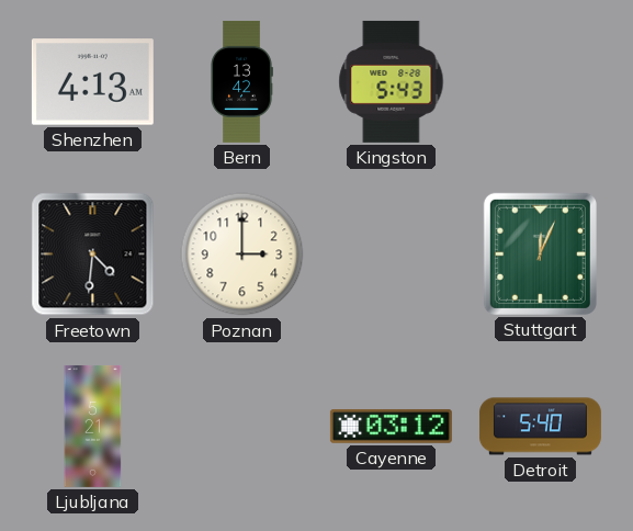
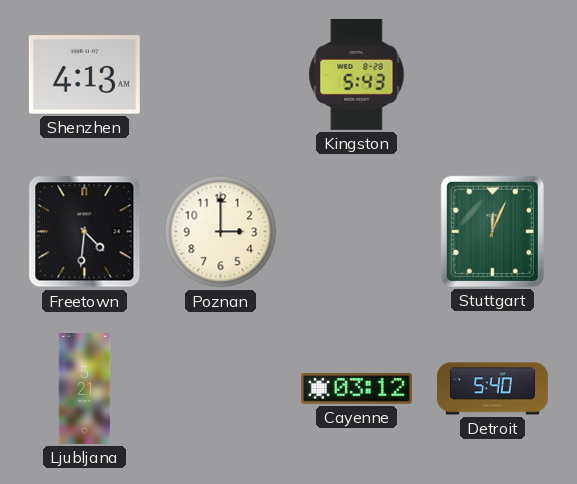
Bern: 13:42 -> none (241, 81)
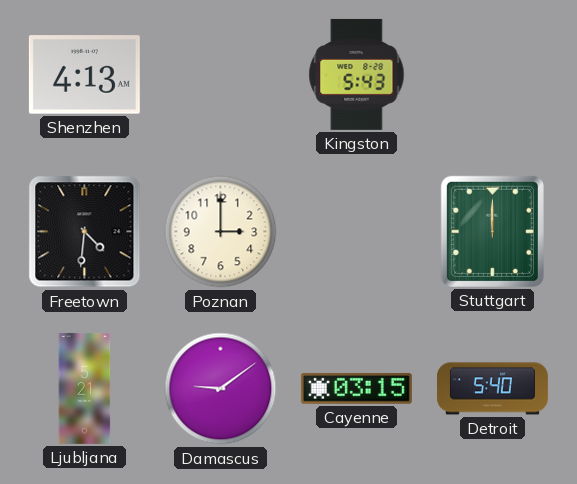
Stuttgart: 12:04 -> 12:00 (492, 231)
Damascus: none -> 9:09 (221, 389)
Cayenne: 03:12 -> 03:15 (356, 389)
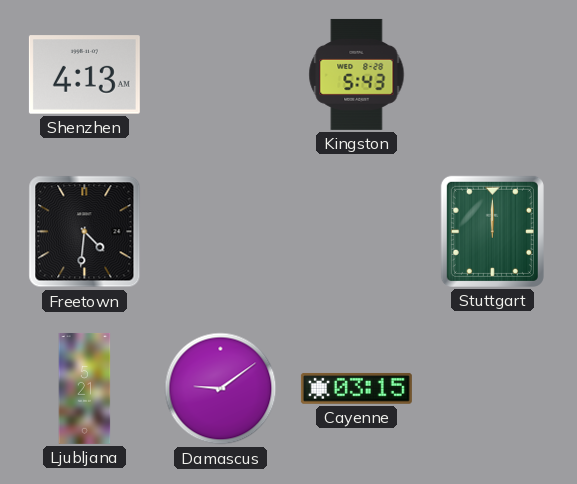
Poznan: 3:00 -> none (221, 232)
Detroit: 5:40 -> none (492, 389)
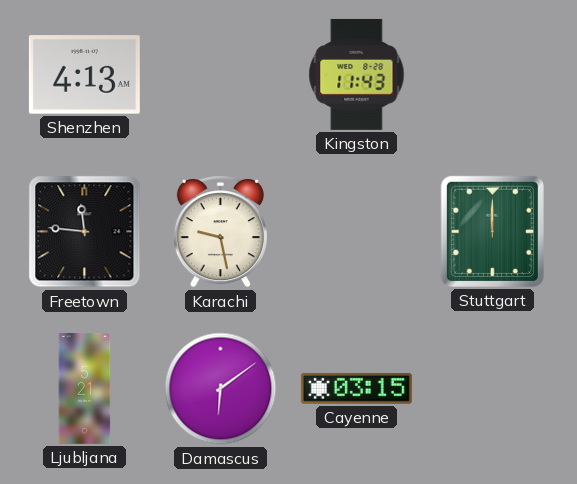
Kingston: 5:43 -> 11:43 (357, 74)
Freetown: 4:31 -> 11:46 (85, 232)
Karachi: none -> 9:28 (220, 232)
Damascus: 9:09 -> 6:09 (221, 389)
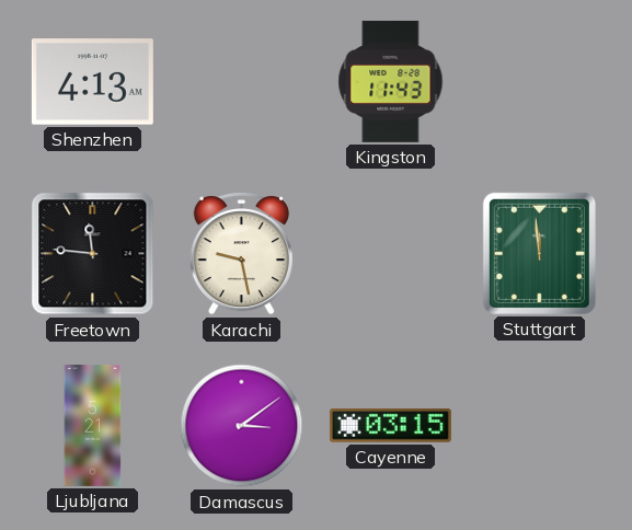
Stuttgart: 12:00 -> 11:59 (539, 253)
Damascus: 6:09 -> 3:09 (242, 426)
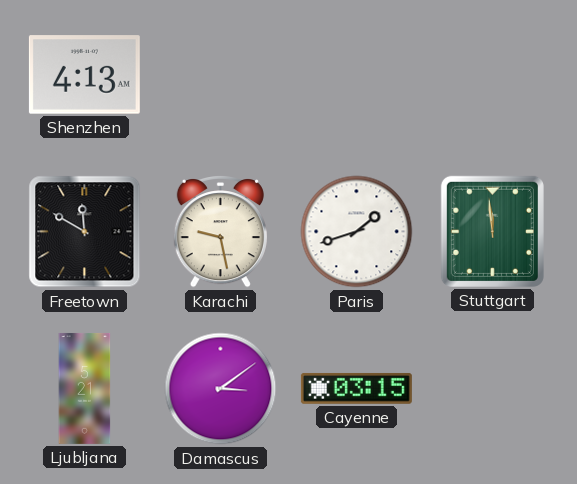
Kingston: 11:43 -> none (391, 81)
Freetown: 11:46 -> 11:50 (85, 232)
Paris: none -> 1:42 (357, 232)
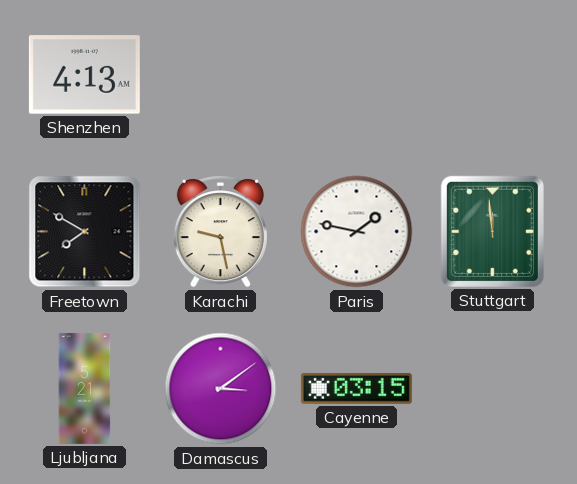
Freetown: 11:50 -> 7:50 (85, 232)
Paris: 1:42 -> 1:47 (357, 232)
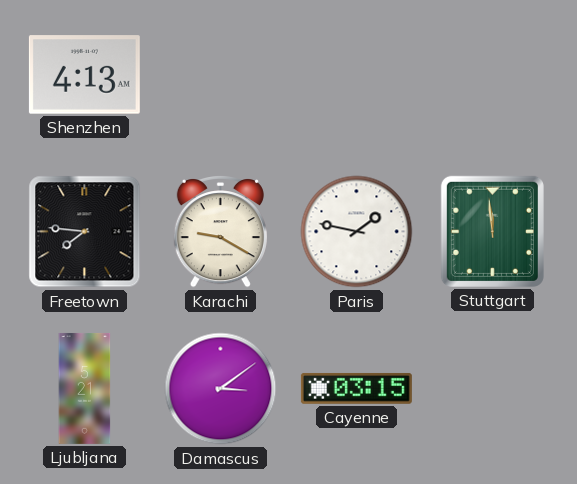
Freetown: 7:50 -> 7:46 (85, 232)
Karachi: 9:28 -> 9:20 (220, 232)
